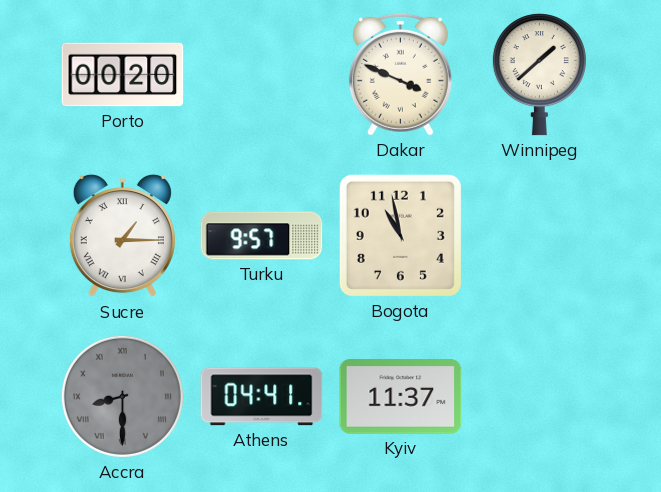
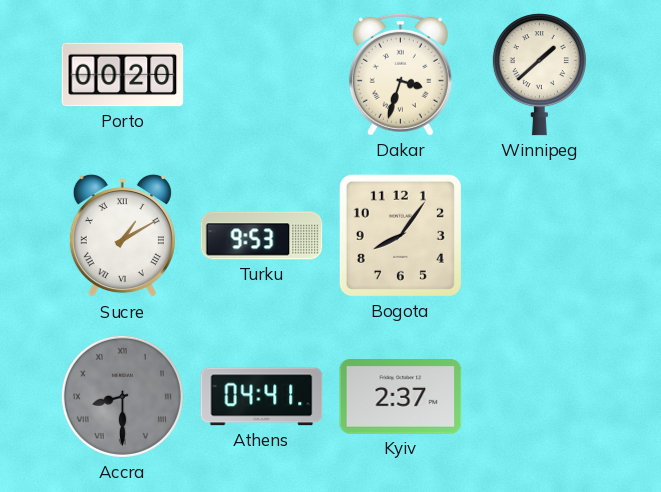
Dakar: 3:49 -> 3:33 (400, 74)
Sucre: 1:15 -> 1:10 (122, 236)
Turku: 9:57 -> 9:53 (262, 236)
Bogota: 10:58 -> 8:06 (400, 235)
Kyiv: 11:37 -> 2:37 (401, 397)
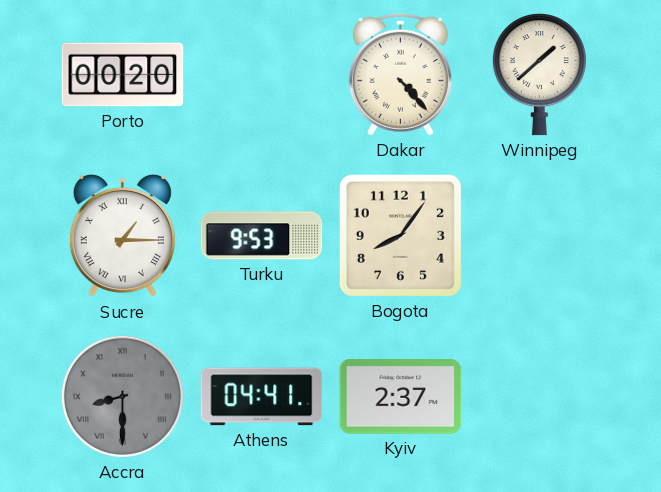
Dakar: 3:33 -> 4:23 (400, 74)
Sucre: 1:10 -> 1:15 (122, 236)
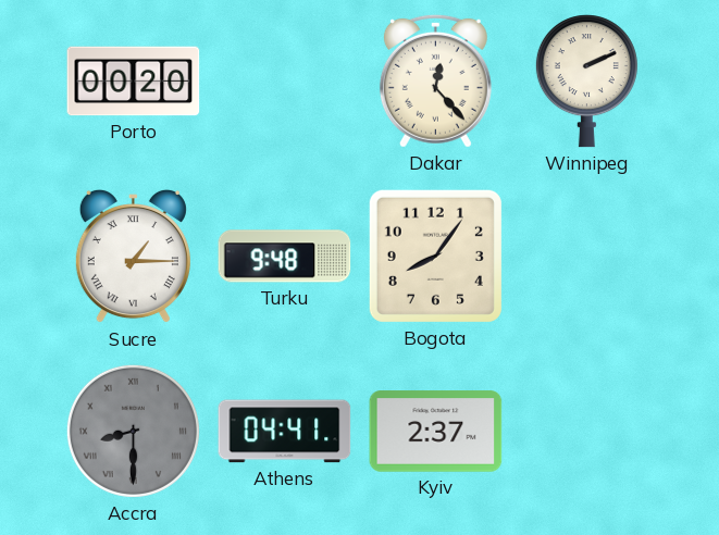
Dakar: 4:23 -> 12:23 (435, 80)
Winnipeg: 1:38 -> 2:11 (586, 82)
Turku: 9:53 -> 9:48 (285, 257)
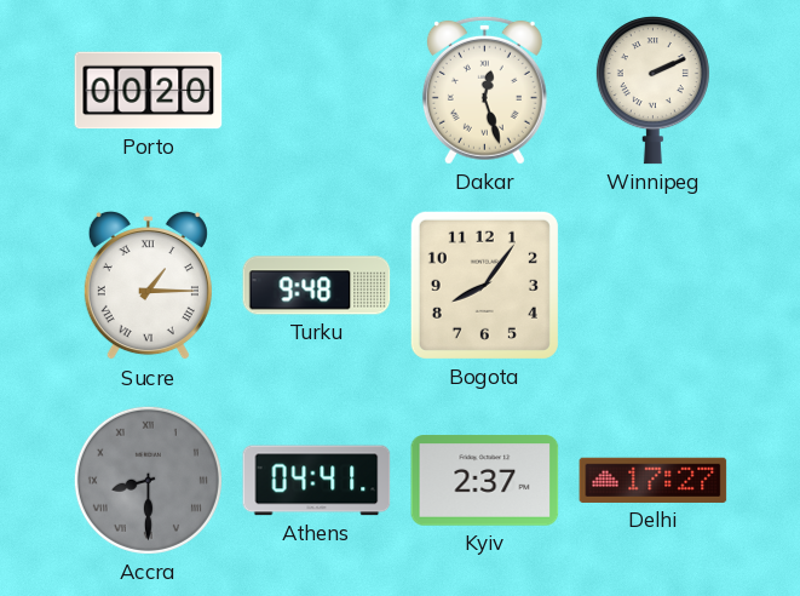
Dakar: 12:23 -> 12:27 (484, 90)
Delhi: none -> 17:27 (654, 480)
